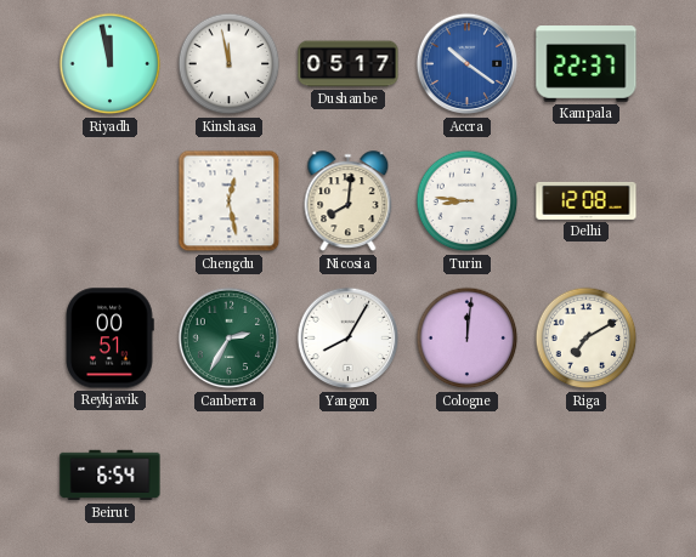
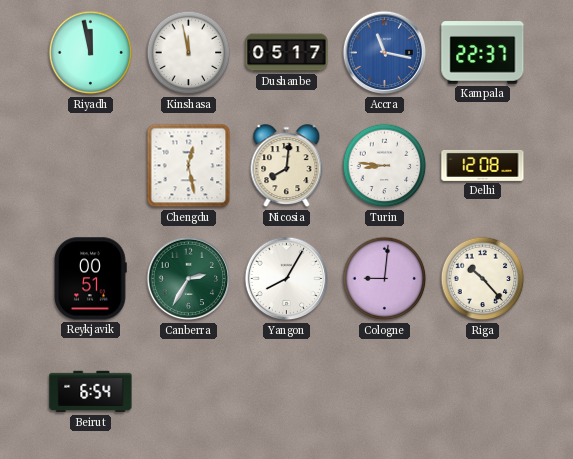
Accra: 10:21 -> 11:17 (385, 53)
Cologne: 12:01 -> 9:01 (385, 279)
Riga: 7:10 -> 10:23 (483, 279)
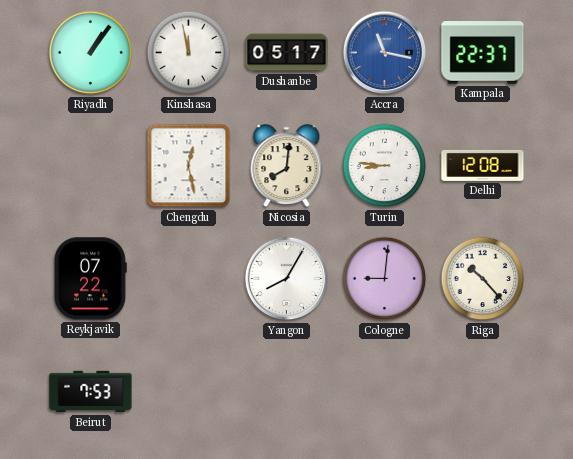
Riyadh: 11:58 -> 1:06 (91, 53)
Reykjavik: 00:51 -> 07:22 (90, 279)
Canberra: 2:35 -> none (189, 279)
Beirut: 6:54 -> 7:53 (91, 392)
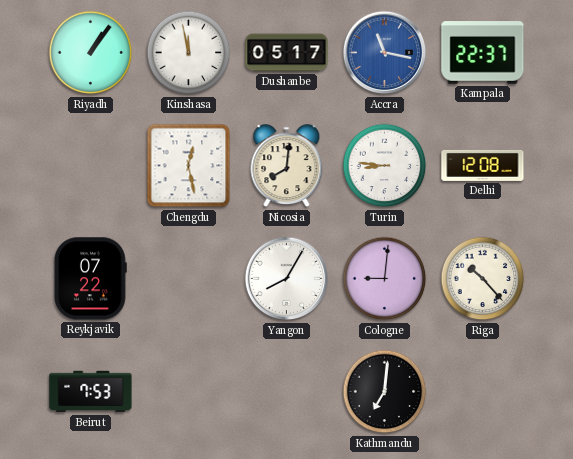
Kathmandu: none -> 7:01 (385, 392)
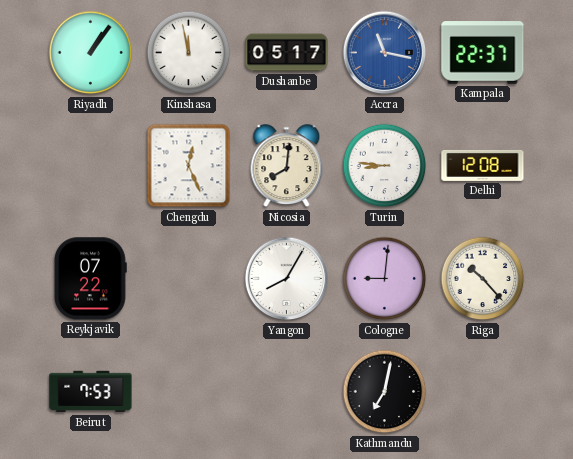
Chengdu: 12:28 -> 12:26 (189, 166)
Kathmandu: 7:01 -> 7:02 (385, 392)
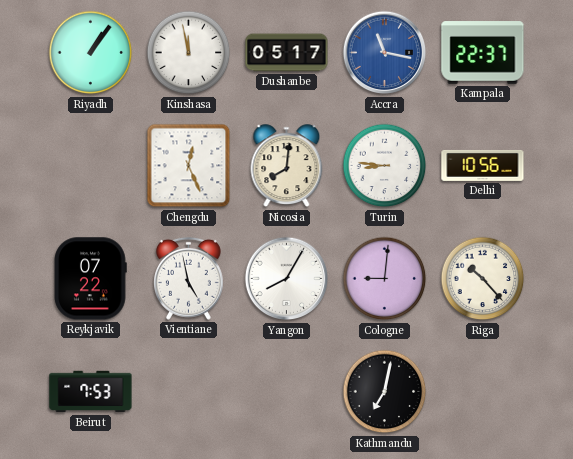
Delhi: 12:08 -> 10:56 (483, 165)
Vientiane: none -> 4:58 (188, 278)
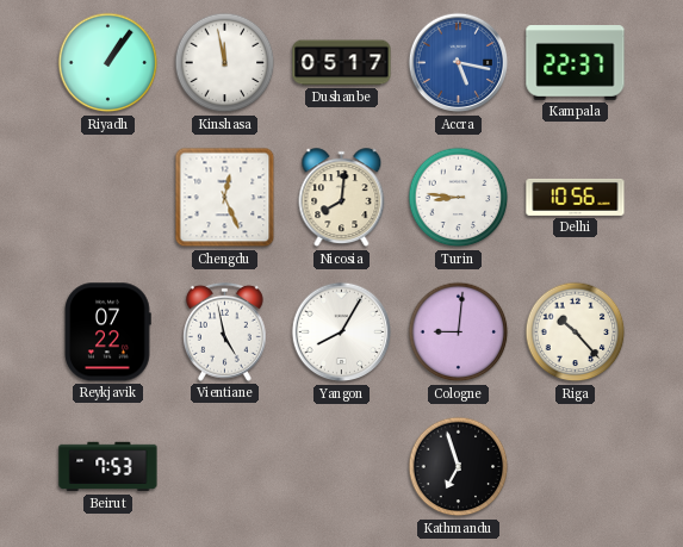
Accra: 11:17 -> 5:17 (459, 63)
Kathmandu: 7:02 -> 6:57 (459, 467)
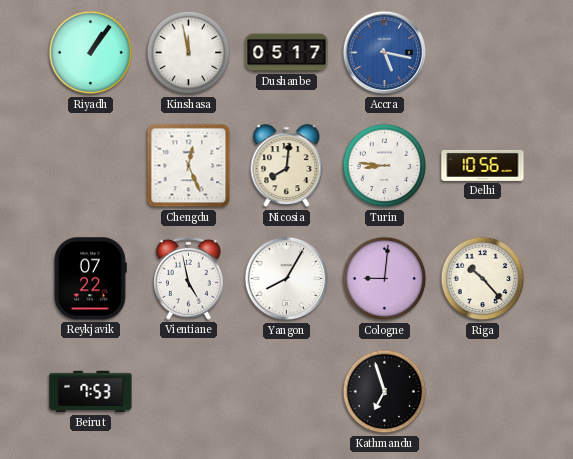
Kampala: 22:37 -> none (576, 63)
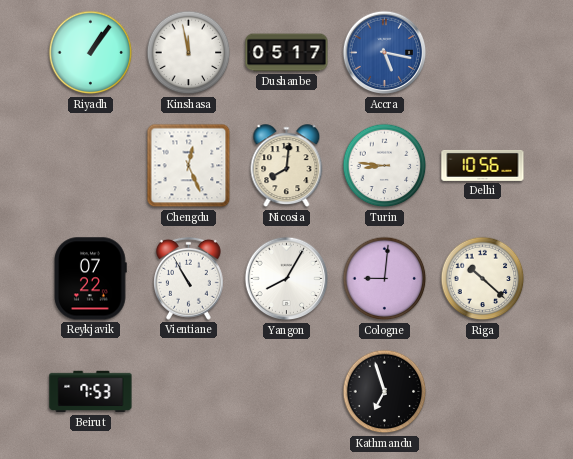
Vientiane: 4:58 -> 10:55 (188, 278)
Riga: 10:23 -> 10:22 (483, 279)
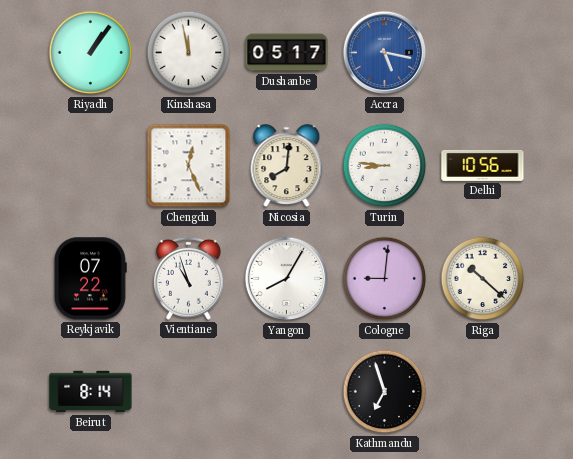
Vientiane: 10:55 -> 10:57 (188, 278)
Beirut: 7:53 -> 8:14 (91, 392)
